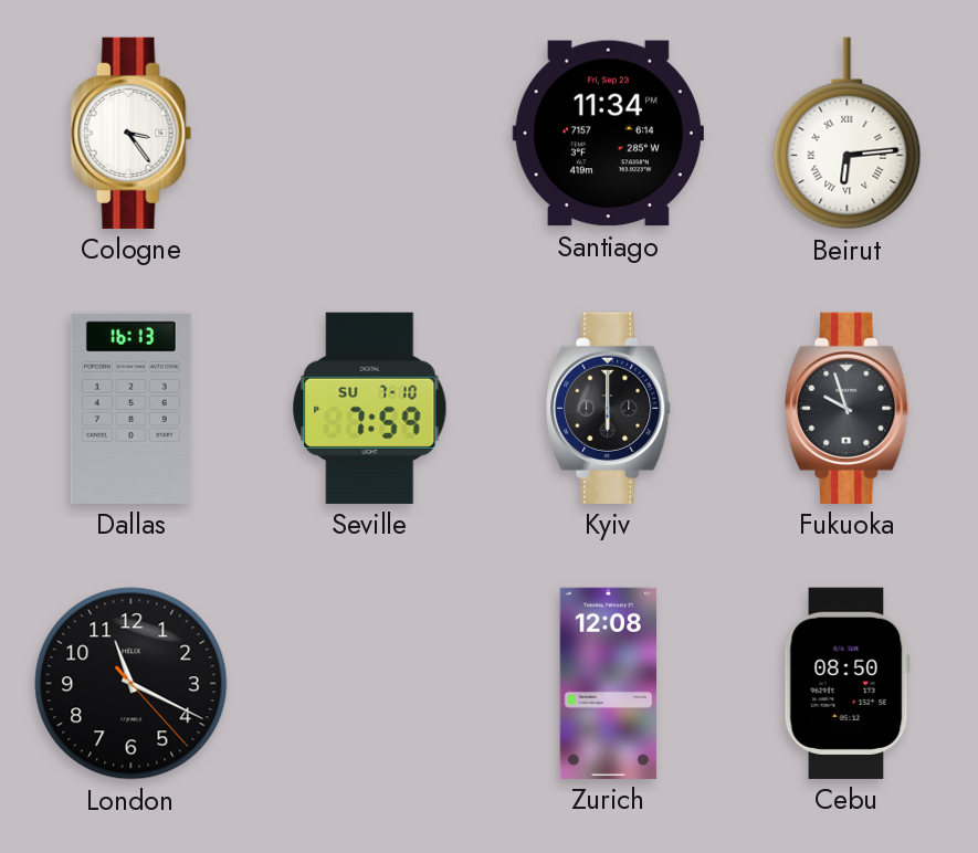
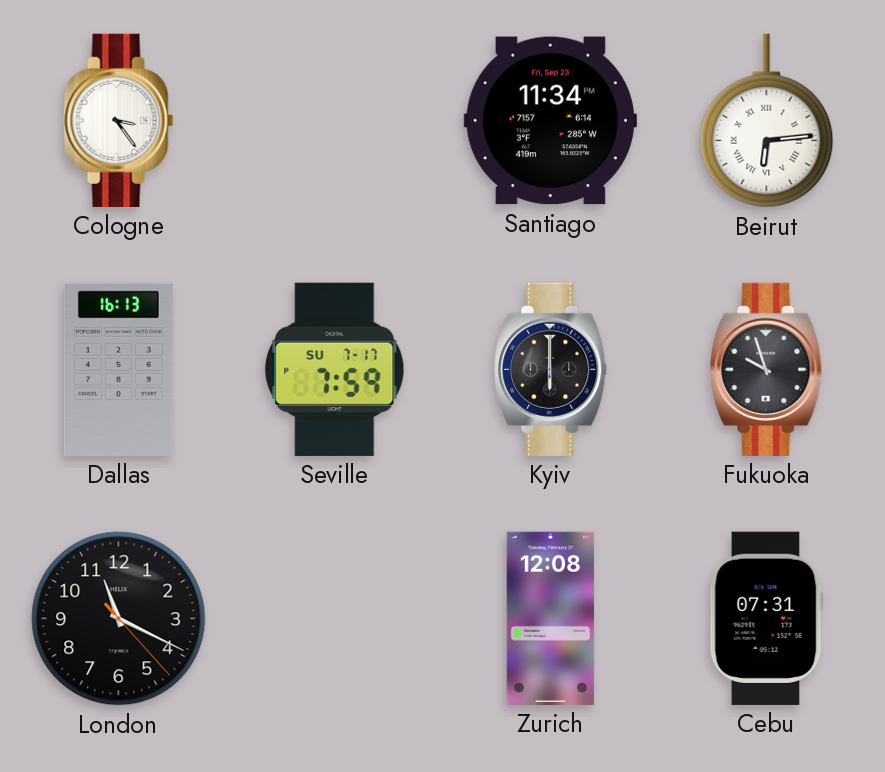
Seville date: SU 7-10 -> SU 7-17 (335, 369)
Cebu: 08:50 -> 07:31 (766, 618)
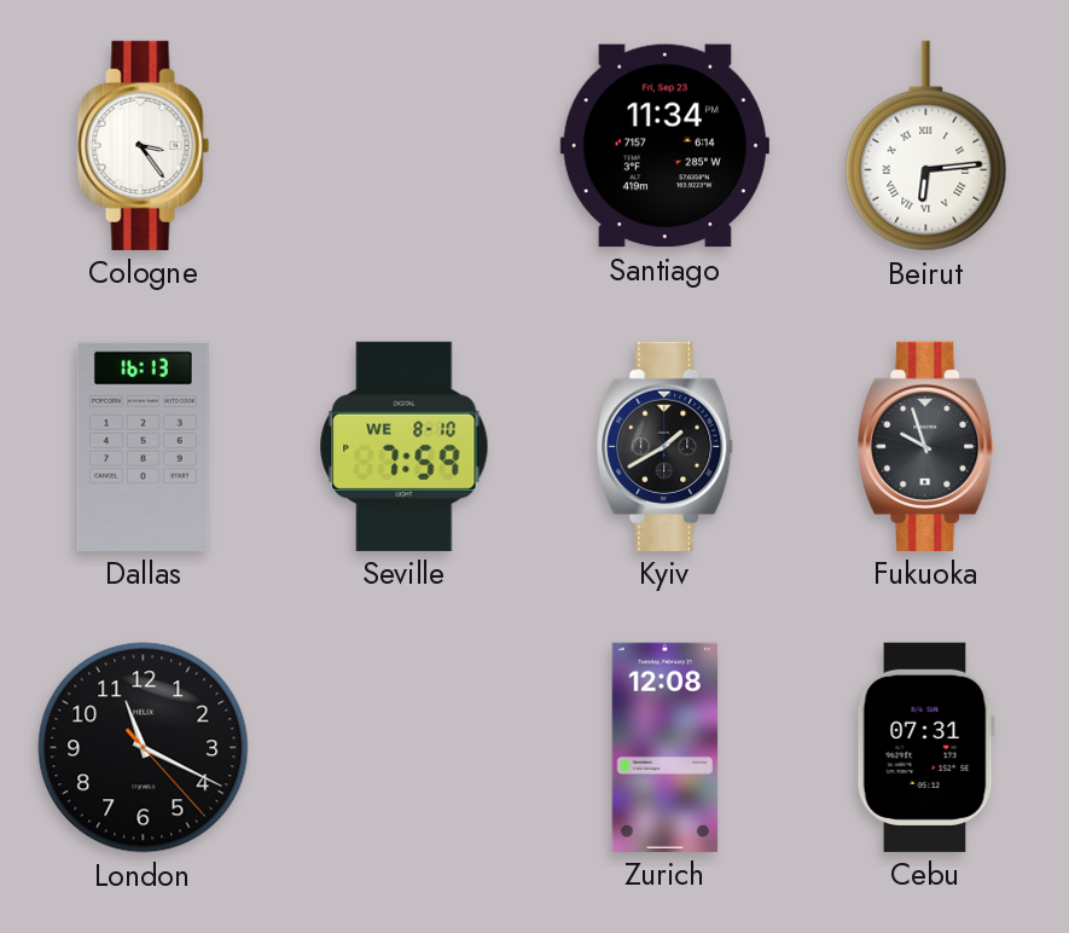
Seville date: SU 7-17 -> WE 8-10 (405, 446)
Kyiv: 6:00 -> 1:40 (666, 446)
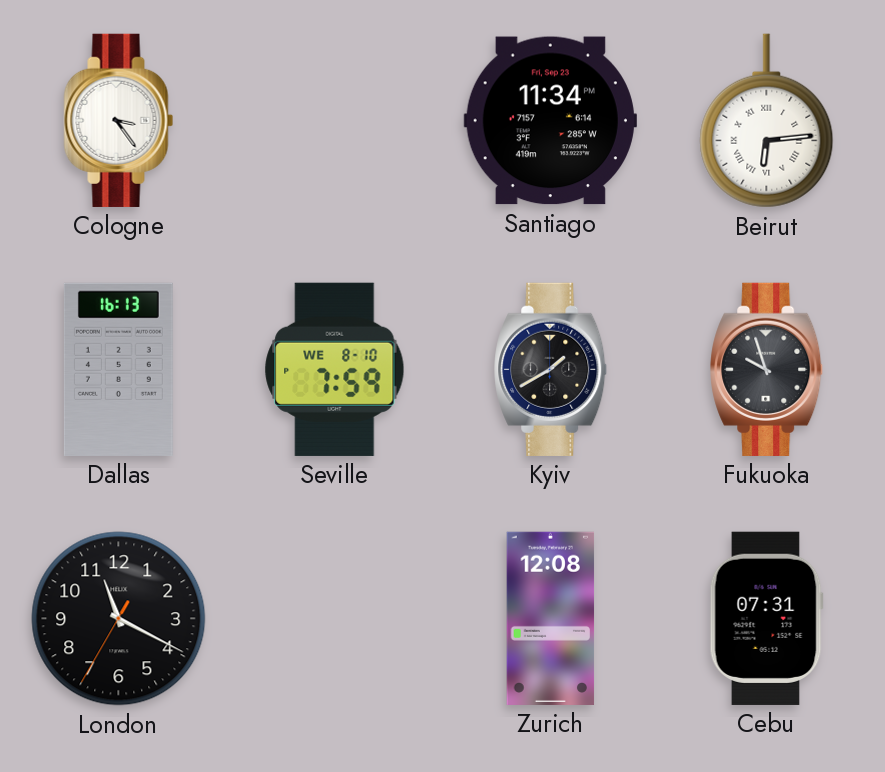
London: 11:19:23 -> 11:19:35 (119, 619)
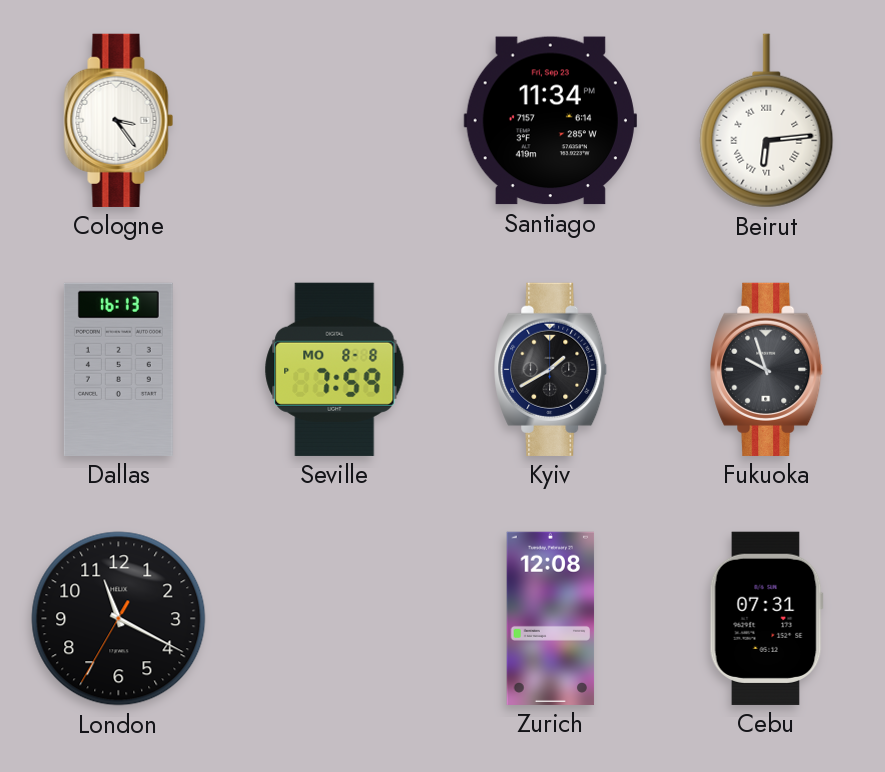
Seville date: WE 8-10 -> MO 8-8 (335, 369)
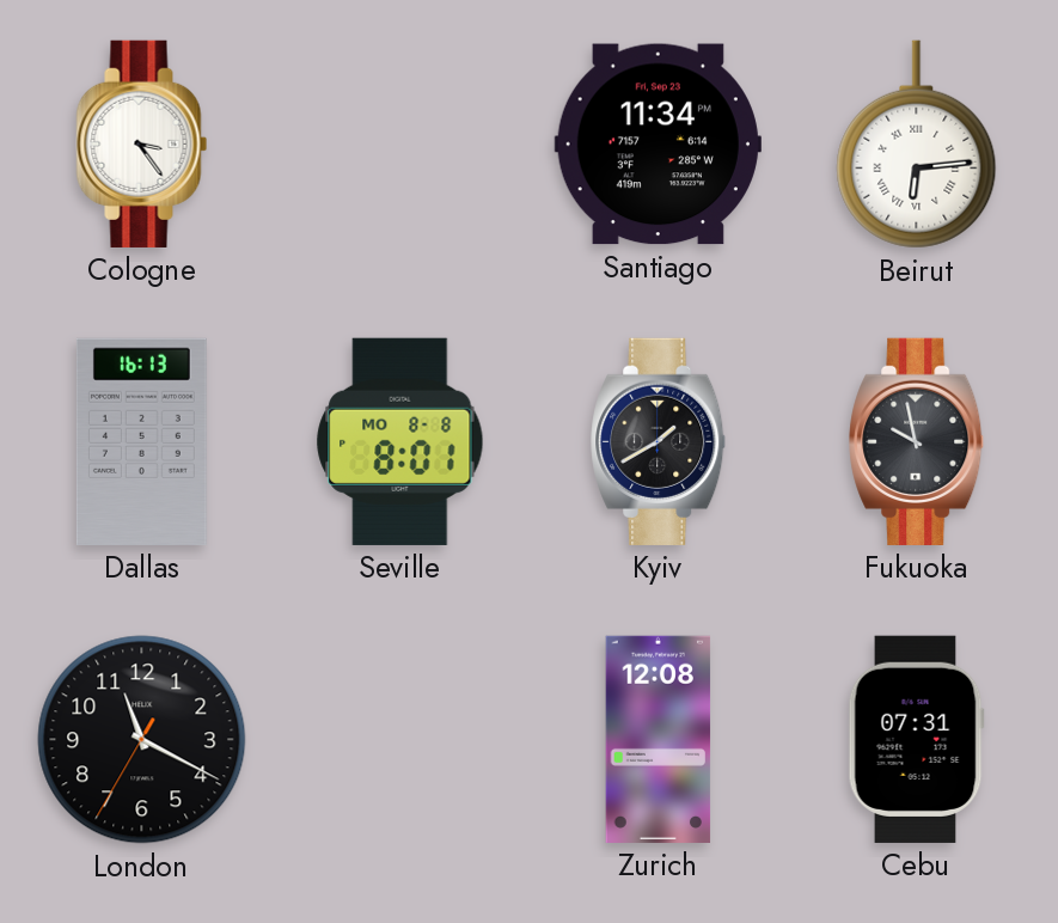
Seville: 7:59 -> 8:01 (400, 441)
Fukuoka: 9:57 -> 9:58 (917, 441)
